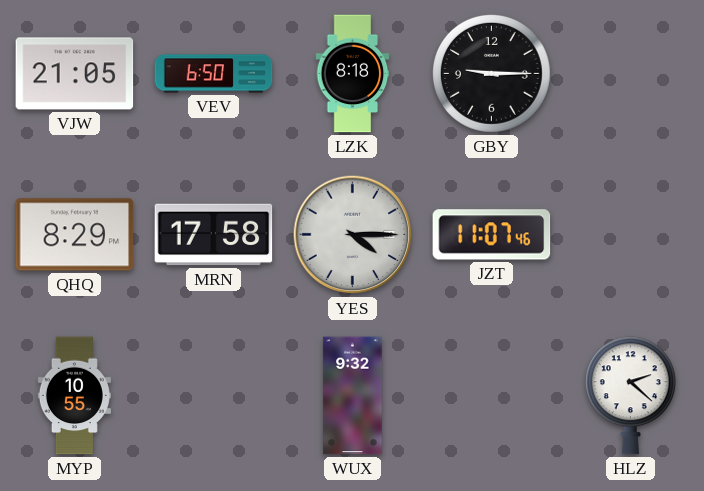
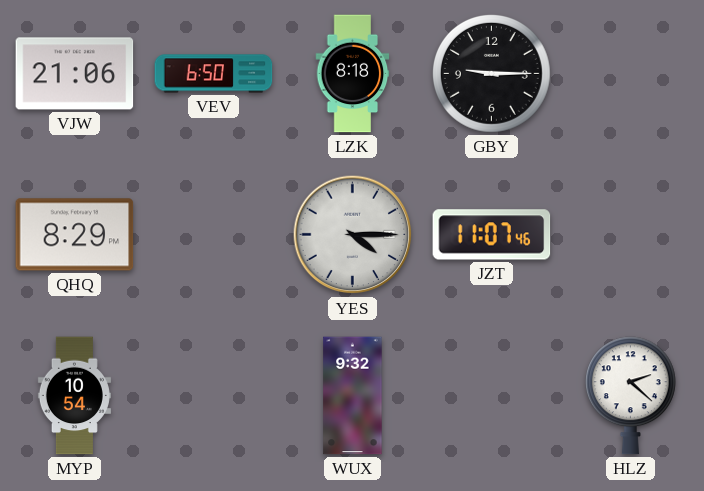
VJW: 21:05 -> 21:06 (75, 74)
MRN: 17:58 -> none (214, 235)
MYP: 10:55 -> 10:54 (74, 396)
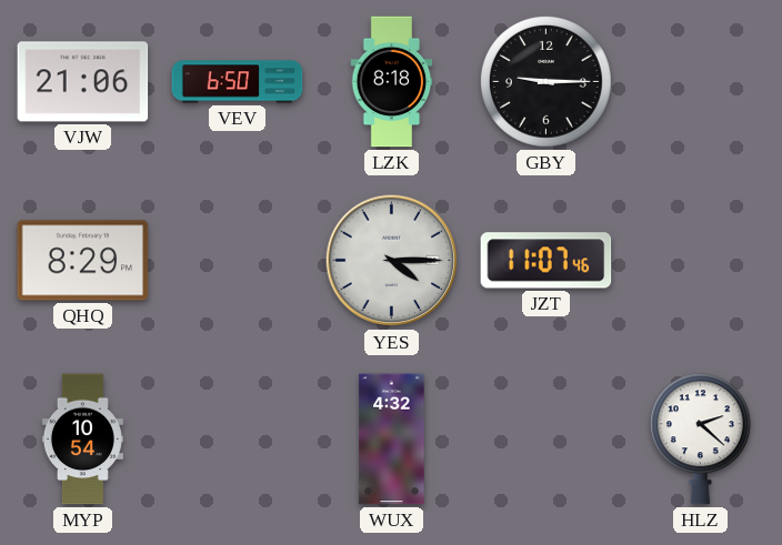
WUX: 9:32 -> 4:32 (392, 440)
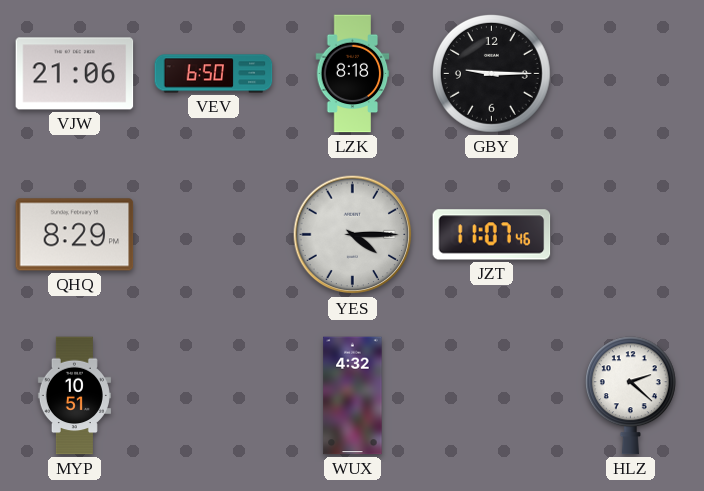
MYP: 10:54 -> 10:51 (74, 396)
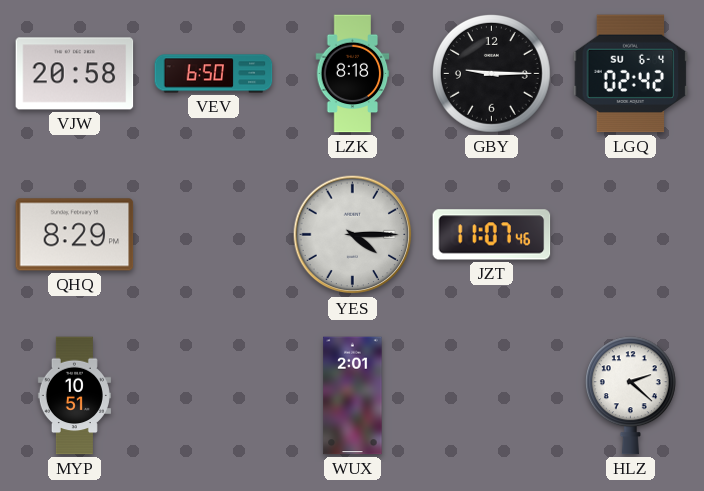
VJW: 21:06 -> 20:58 (75, 74)
LGQ: none -> 02:42 (631, 74)
WUX: 4:32 -> 2:01 (353, 396)
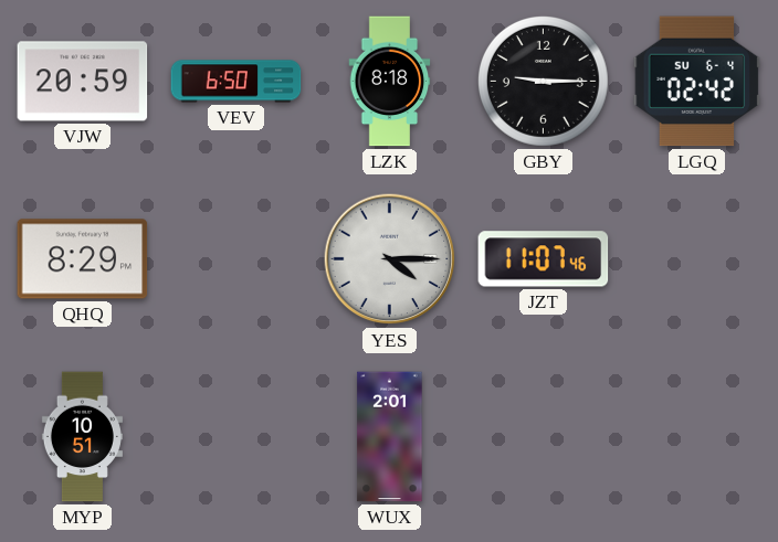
VJW: 20:58 -> 20:59 (83, 82)
HLZ: 2:22 -> none (630, 396)
